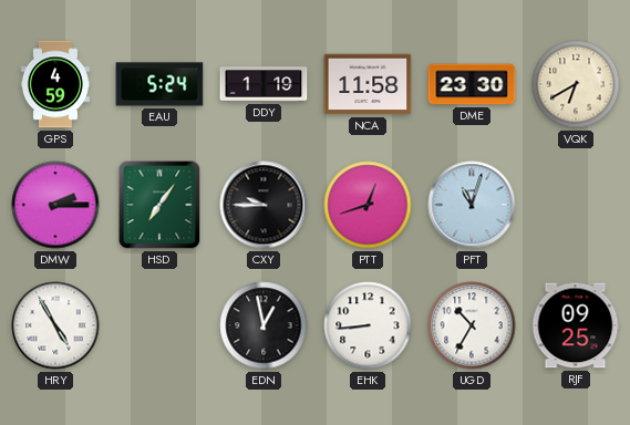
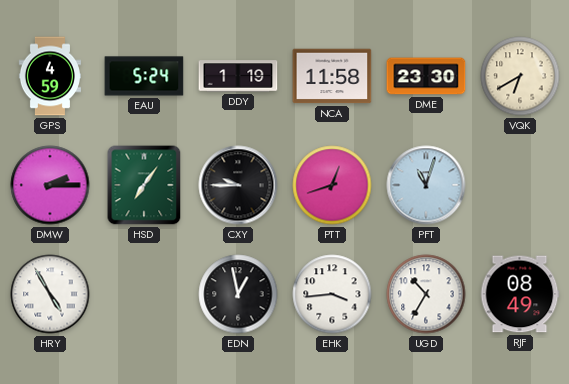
EHK: 8:44 -> 3:44 (332, 294)
RJF: 09:25 -> 08:49 (520, 294)
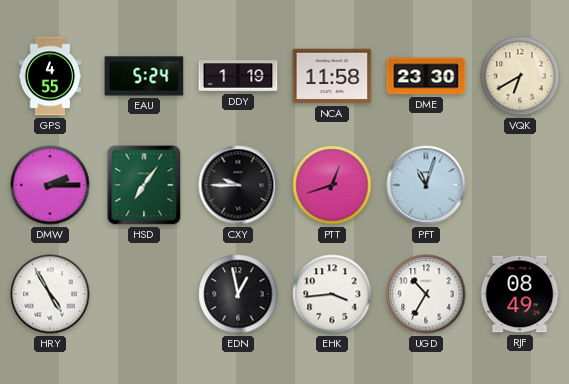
GPS: 4:59 -> 4:55 (49, 76)
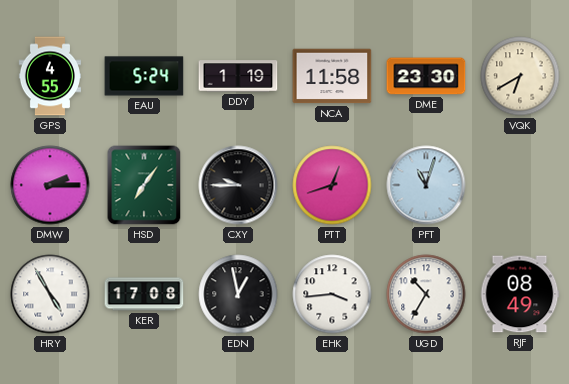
KER: none -> 17:08 (144, 294)
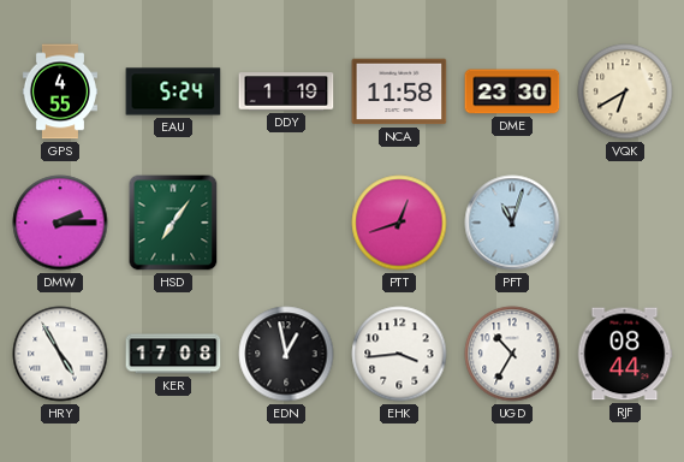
CXY: 9:45 -> none (238, 185)
RJF: 08:49 -> 08:44 (625, 354)
